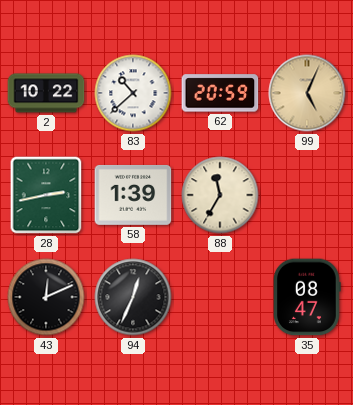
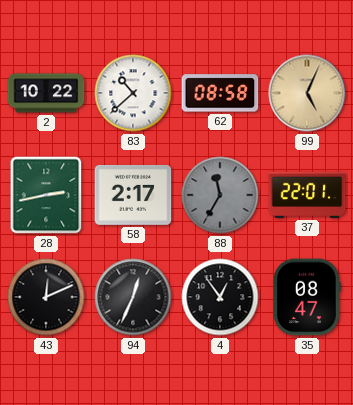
62: 20:59 -> 08:58 (220, 93)
58: 1:39 -> 2:17 (133, 195)
88 dial: cream -> grey (220, 195)
37: none -> 22:01 (307, 195)
4: none -> 12:54 (220, 297)
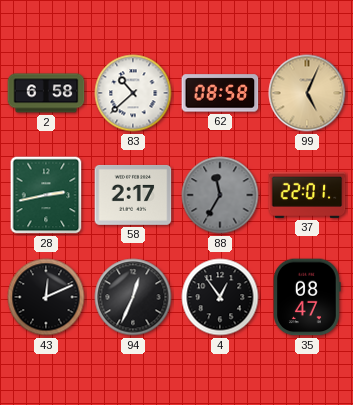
2: 10:22 -> 6:58 (46, 93)
